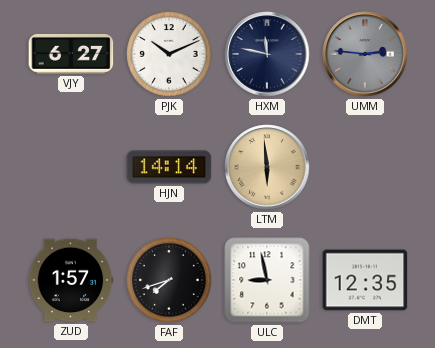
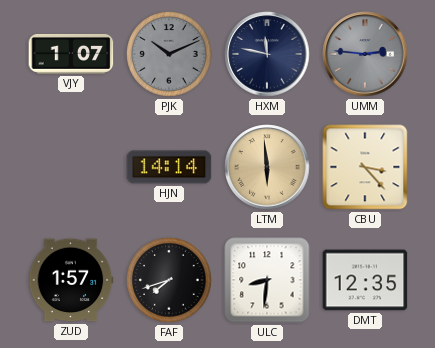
VJY: 6:27 -> 1:07 (71, 54)
PJK dial: white -> grey (169, 54)
CBU: none -> 3:23 (365, 167)
ULC: 8:58 -> 8:31 (267, 280)
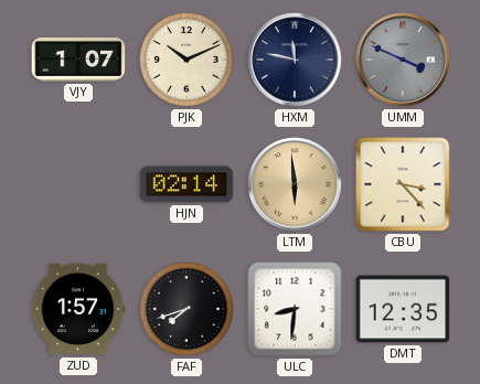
PJK dial: grey -> cream (186, 60)
UMM: 2:46 -> 3:49 (403, 60)
HJN: 14:14 -> 02:14 (186, 184)
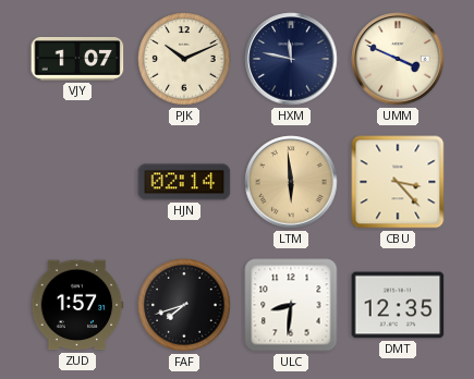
UMM dial: grey -> cream (398, 59)
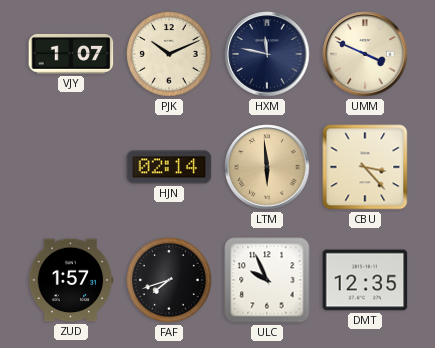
ULC: 8:31 -> 9:56 (267, 280)
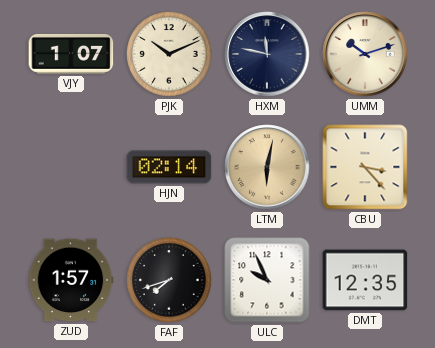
UMM: 3:49 -> 10:12 (365, 54)
LTM: 5:59 -> 6:02 (267, 167)
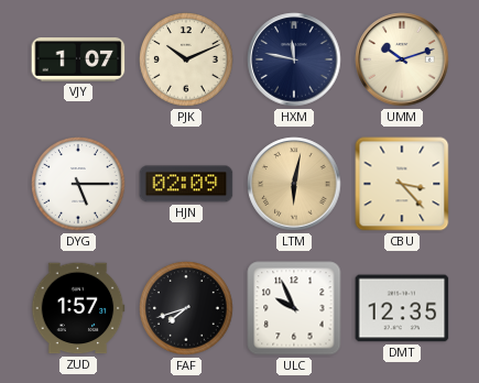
DYG: none -> 5:15 (78, 184)
HJN: 02:14 -> 02:09 (186, 184)
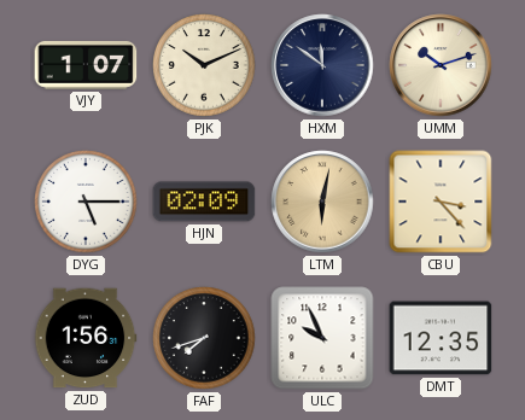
HXM: 11:47 -> 11:51 (322, 65)
ZUD: 1:57 -> 1:56 (86, 338)
